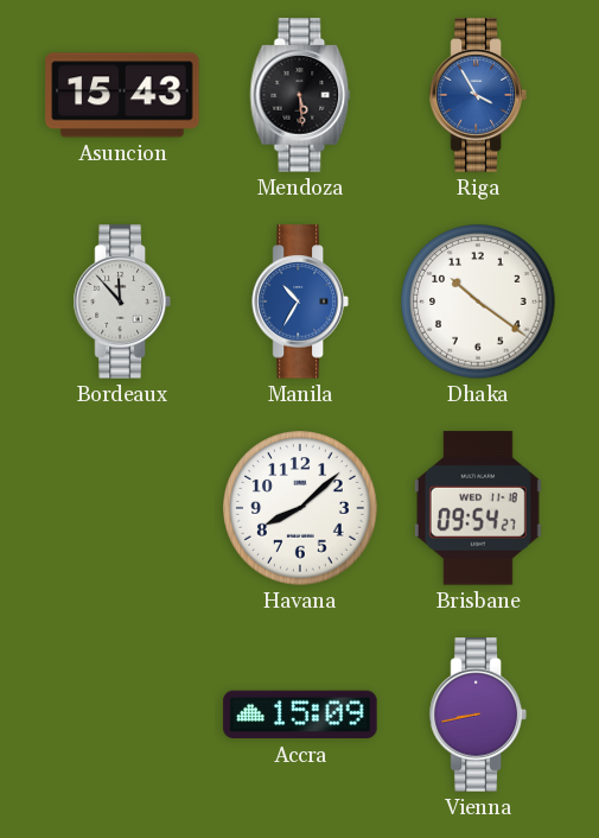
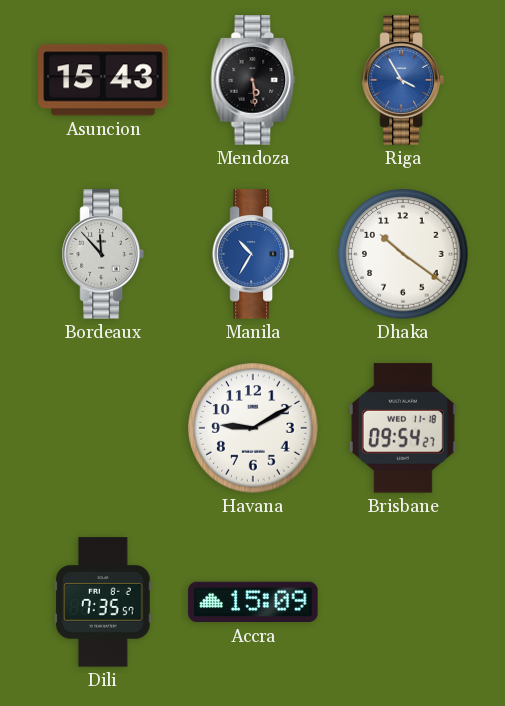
Havana: 8:08 -> 9:10 (253, 428)
Dili: none -> 7:35 (103, 602)
Vienna: 8:43 -> none (478, 715)
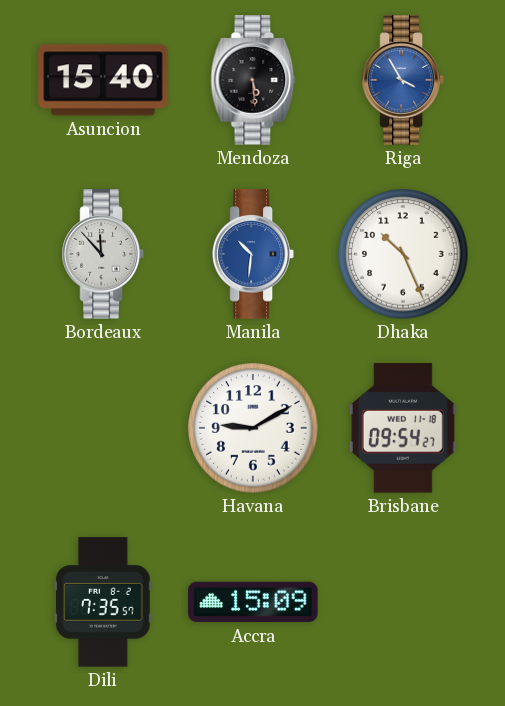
Asuncion: 15:43 -> 15:40 (103, 80)
Manila: 10:35 -> 10:31 (253, 254)
Dhaka: 10:21 -> 10:26 (403, 254)
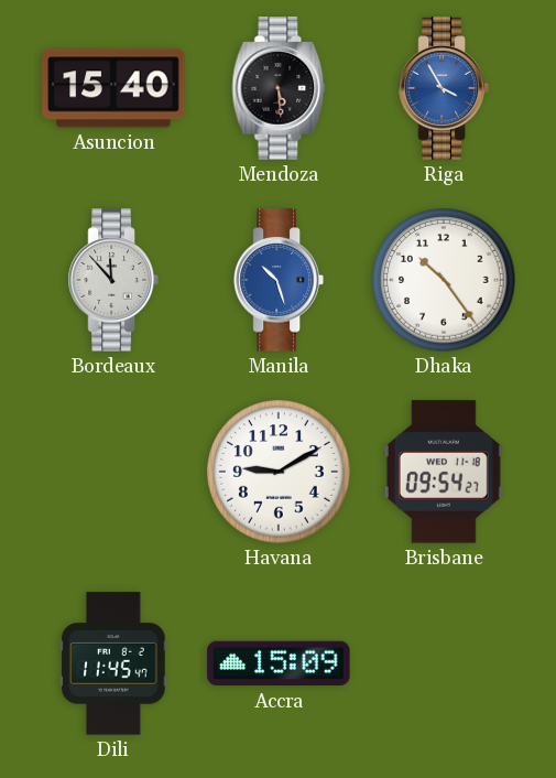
Manila: 10:31 -> 10:27 (279, 280)
Dhaka: 10:26 -> 10:24 (444, 280)
Dili: 7:35 -> 11:45 (113, 663)
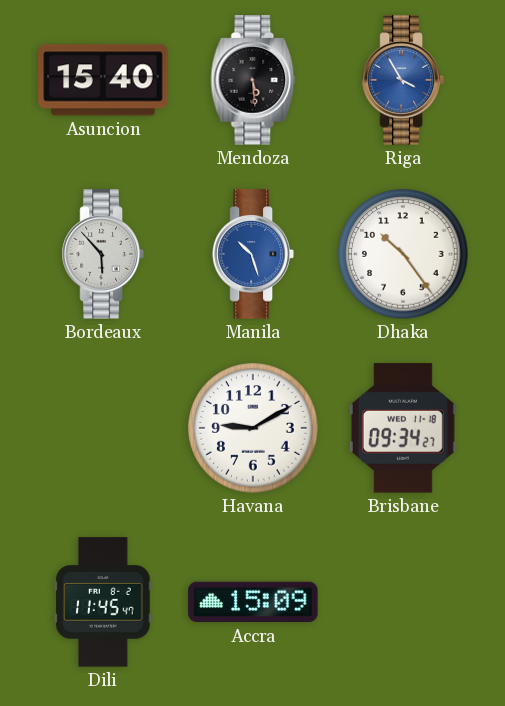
Bordeaux: 11:53 -> 5:53 (103, 254)
Brisbane: 09:54 -> 09:34 (403, 428)
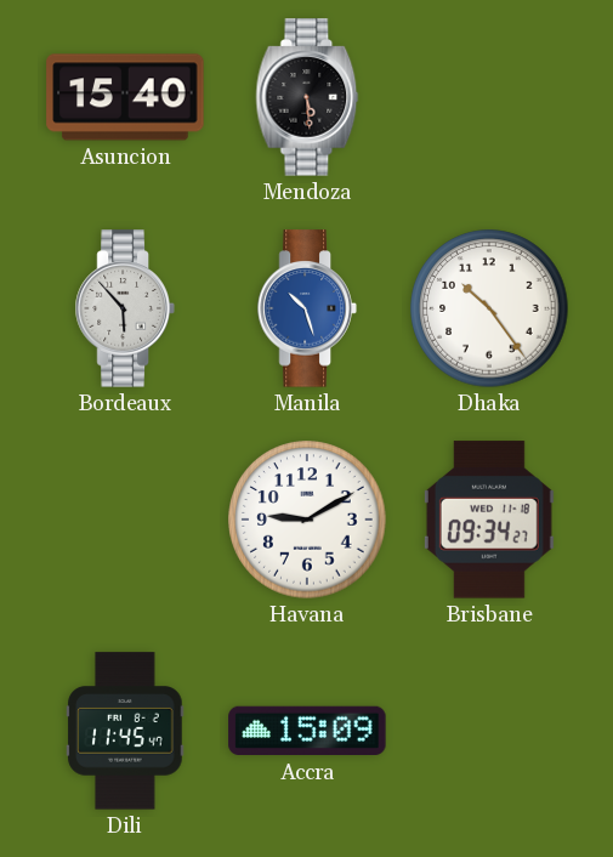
Riga: 3:55 -> none (403, 80)
